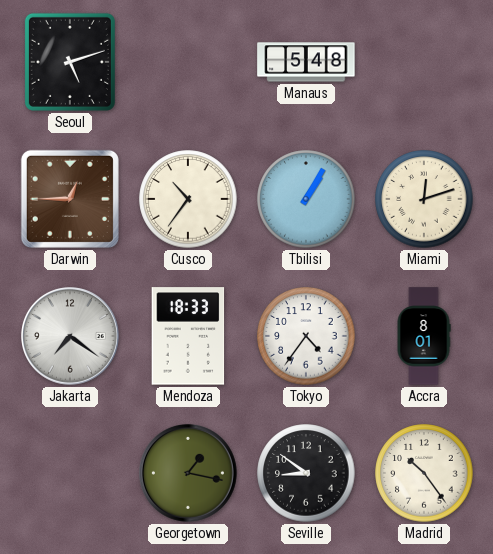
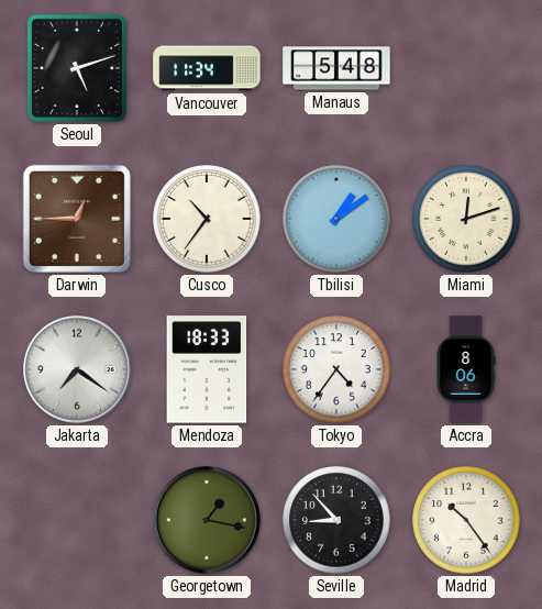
Vancouver: none -> 11:34 (207, 68)
Tbilisi: 1:05 -> 1:09 (336, 219)
Accra: 8:01 -> 8:06 (466, 369)
Seville: 8:51 -> 8:53 (336, 520)
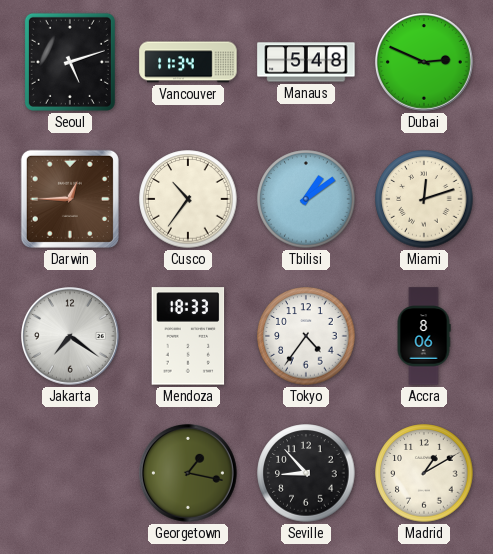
Dubai: none -> 2:49 (425, 63)
Madrid: 10:24 -> 1:10 (424, 473)
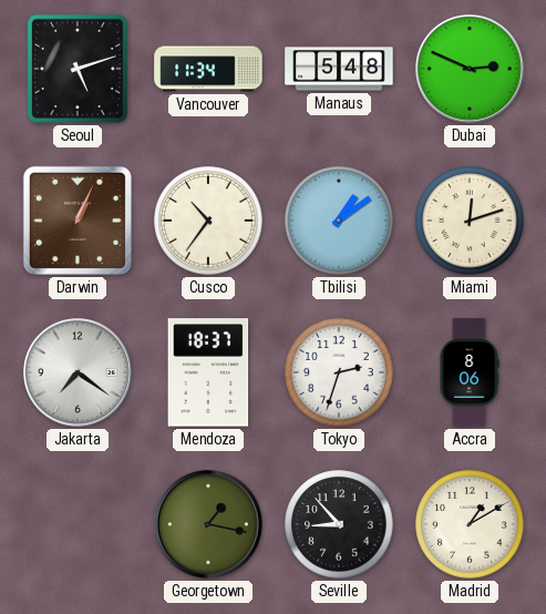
Darwin: 12:45 -> 1:04 (78, 221)
Mendoza: 18:33 -> 18:37 (208, 372)
Tokyo: 4:36 -> 2:33 (339, 372)
